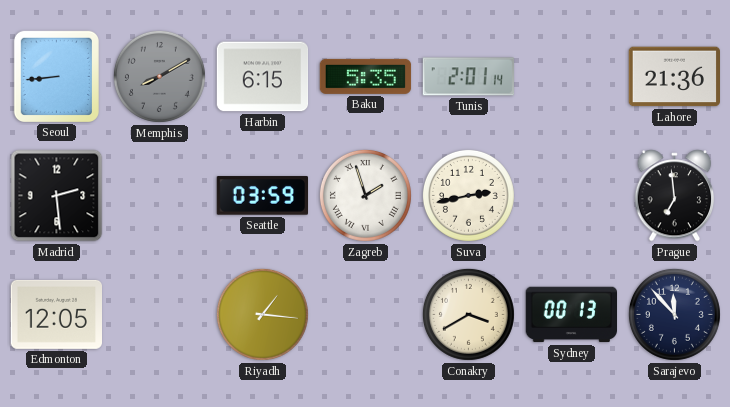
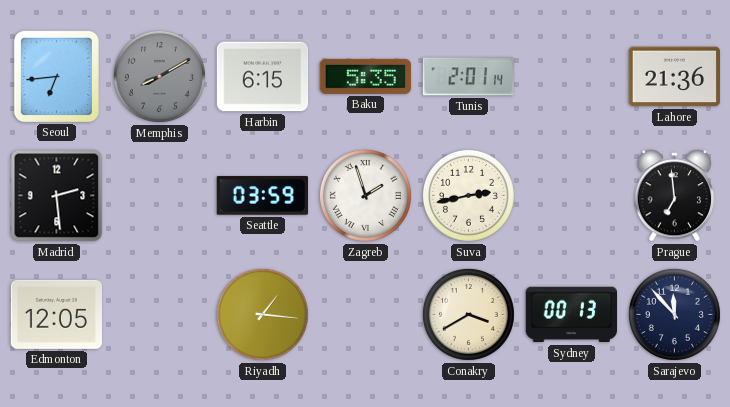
Seoul: 8:44 -> 6:44 (56, 76)
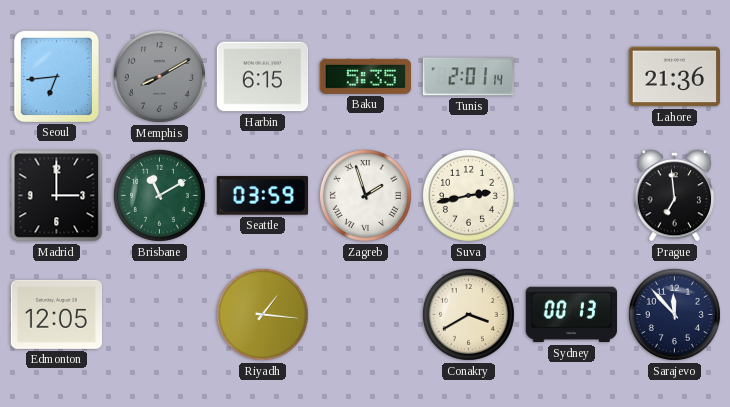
Madrid: 2:29 -> 3:00 (57, 196)
Brisbane: none -> 11:10 (159, 195)
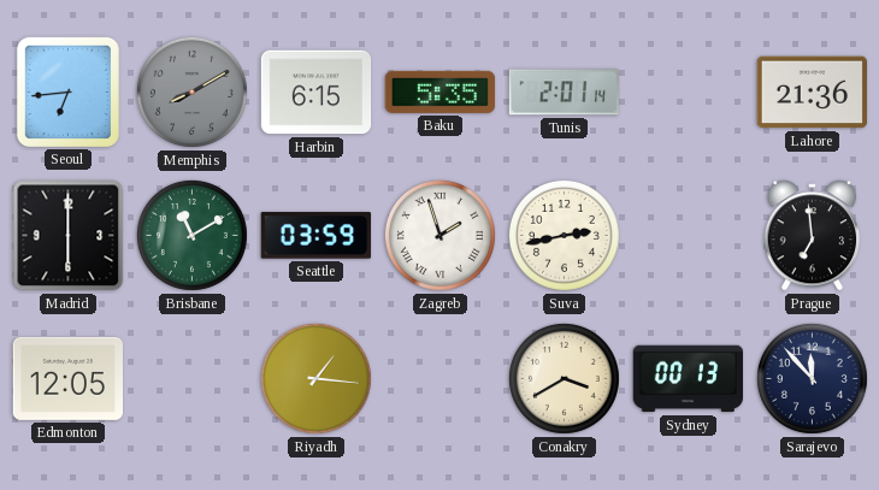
Madrid: 3:00 -> 6:00 (69, 236)
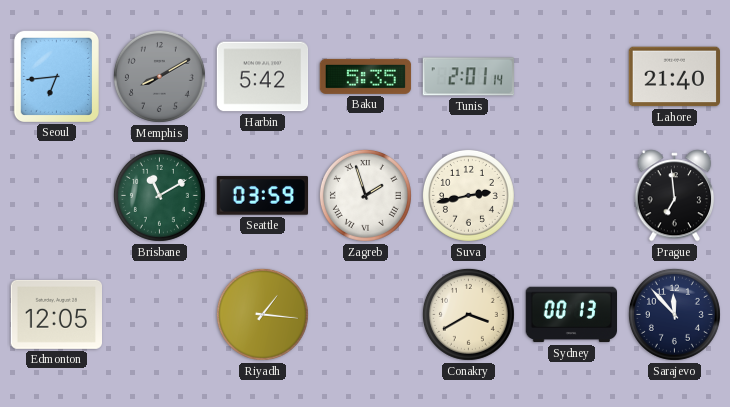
Harbin: 6:15 -> 5:42 (263, 77)
Lahore: 21:36 -> 21:40 (674, 77)
Madrid: 6:00 -> none (69, 236)
